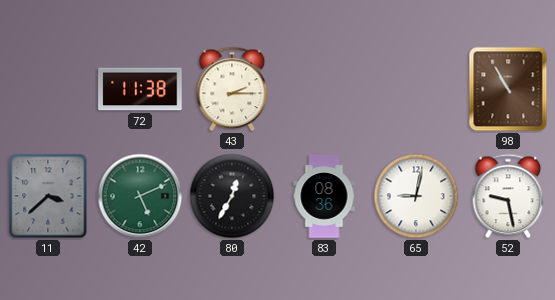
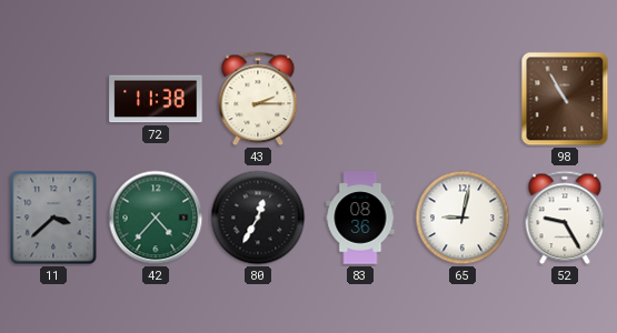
42: 5:11 -> 4:37 (156, 218)
52: 9:28 -> 9:25 (565, 218)
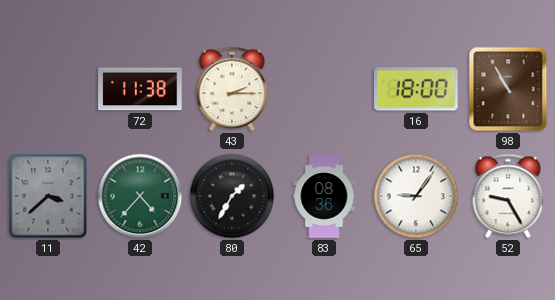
16: none -> 18:00 (416, 89)
80: 12:35 -> 1:35 (232, 196)
65: 9:02 -> 9:06 (416, 196)
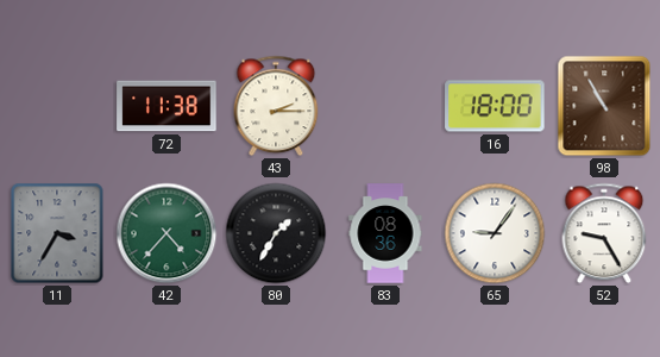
11: 3:38 -> 3:35 (57, 233)
